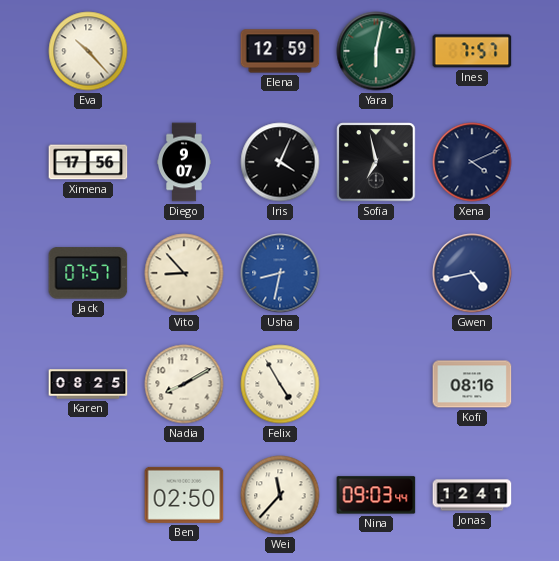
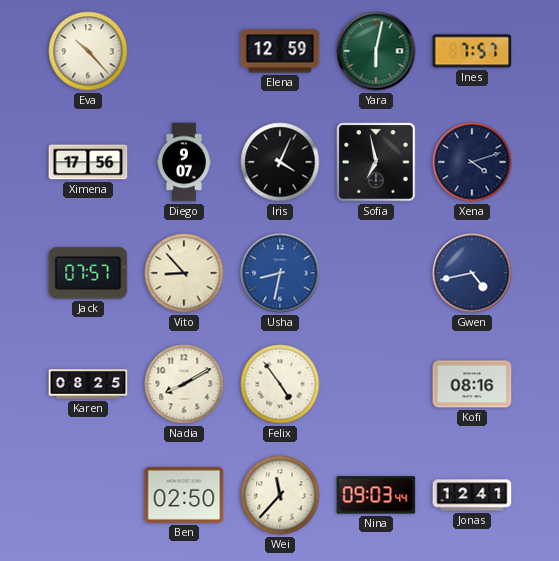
Xena: 4:11 -> 4:12 (472, 162)
Felix: 4:55 -> 4:54 (280, 384)
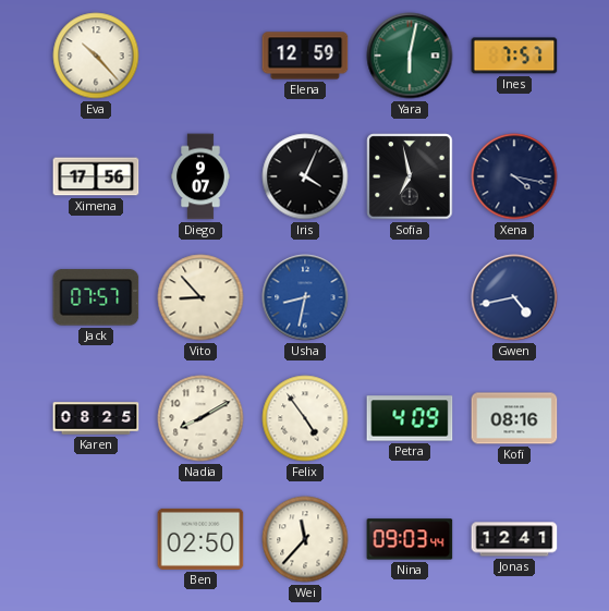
Xena: 4:12 -> 4:17 (514, 176)
Petra: none -> 4:09 (410, 418)
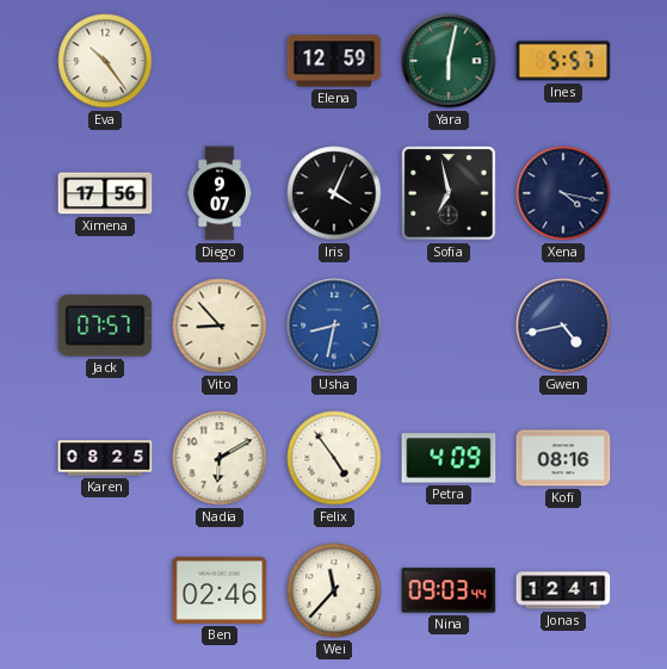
Eva: 10:23 -> 10:24 (105, 61)
Ines: 7:57 -> 5:57 (563, 61)
Nadia: 8:10 -> 6:10 (220, 458)
Ben: 02:50 -> 02:46 (220, 590)
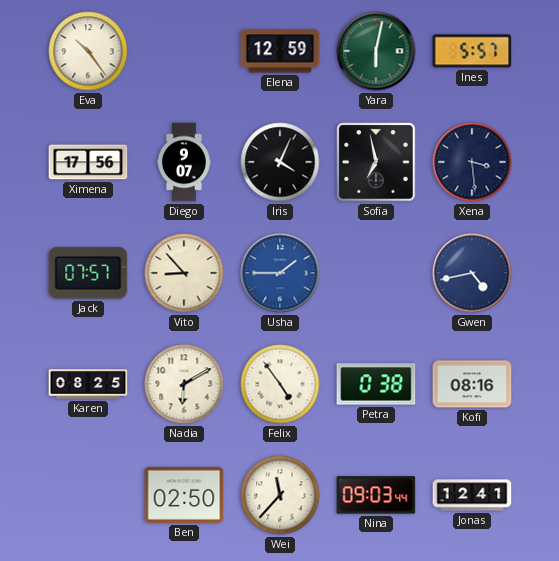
Xena: 4:17 -> 3:29 (472, 162)
Usha: 8:32 -> 1:45 (280, 273)
Petra: 4:09 -> 0:38 (376, 384)
Ben: 02:46 -> 02:50 (184, 495)
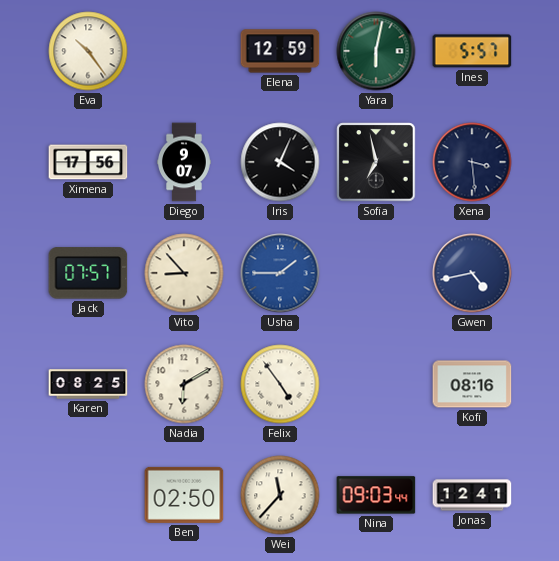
Petra: 0:38 -> none (376, 384)
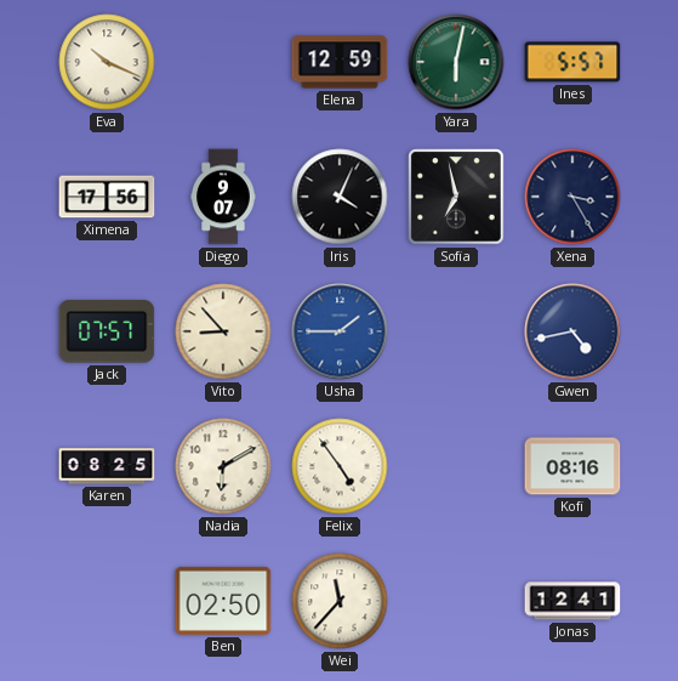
Eva: 10:24 -> 10:19 (107, 62)
Xena: 3:29 -> 3:25 (572, 197)
Nina: 09:03 -> none (376, 495)
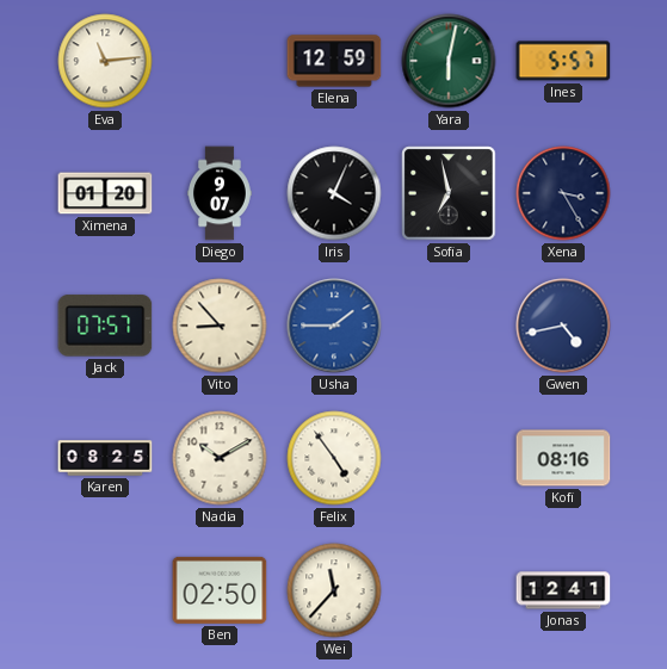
Eva: 10:19 -> 11:14 (105, 61)
Ximena: 17:56 -> 01:20 (105, 193)
Nadia: 6:10 -> 10:10 (220, 458)
